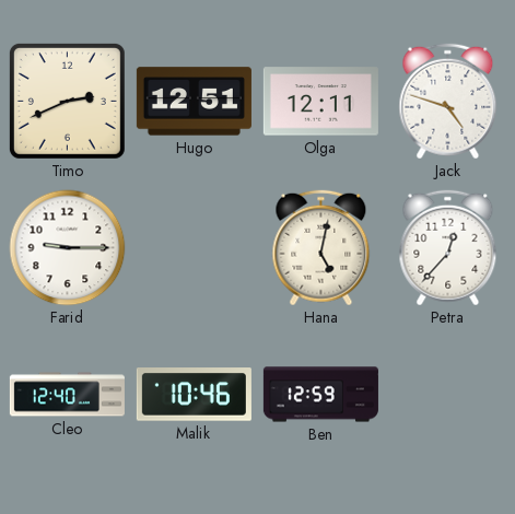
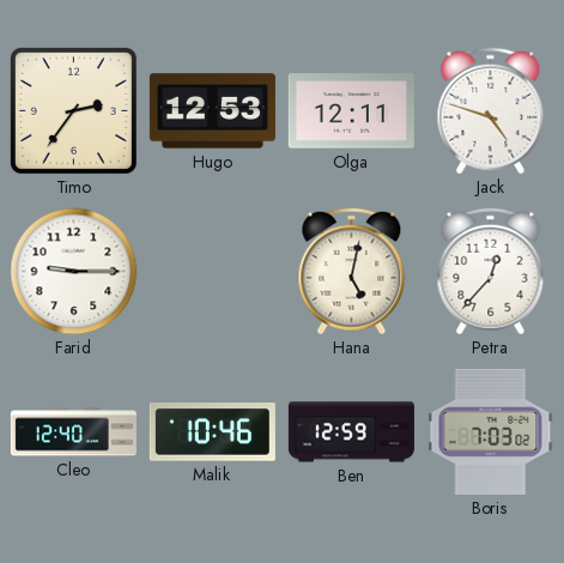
Timo: 2:41 -> 2:36 (73, 110)
Hugo: 12:51 -> 12:53 (212, 111)
Boris: none -> 7:03 (491, 431)
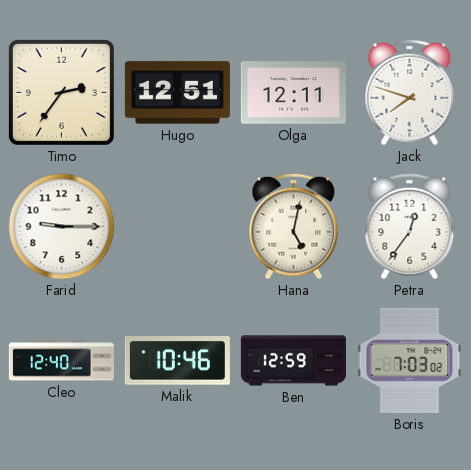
Hugo: 12:53 -> 12:51 (177, 93)
Jack: 4:48 -> 7:48 (410, 93)
Petra: 12:37 -> 12:36 (410, 227)
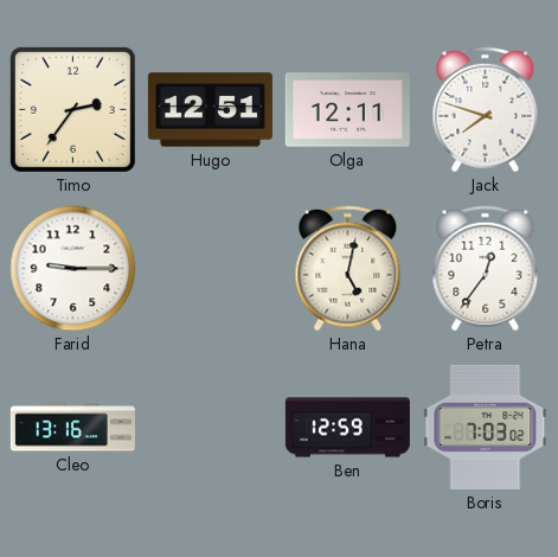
Cleo: 12:40 -> 13:16 (72, 428)
Malik: 10:46 -> none (177, 361)
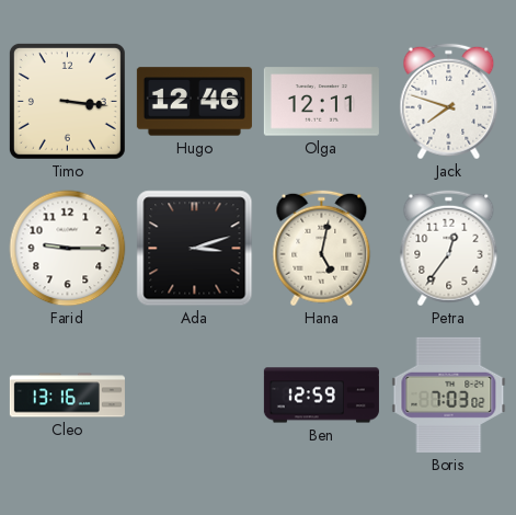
Timo: 2:36 -> 3:16 (67, 101)
Hugo: 12:51 -> 12:46 (194, 102)
Ada: none -> 3:12 (195, 249)
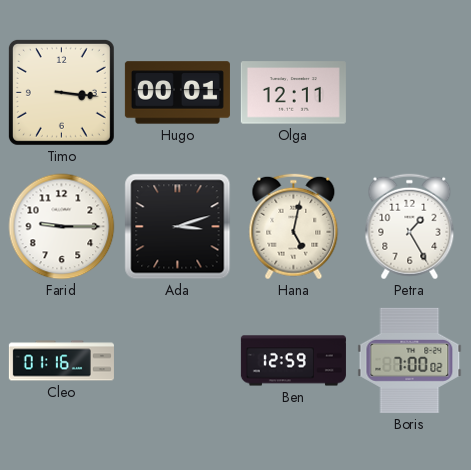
Hugo: 12:46 -> 00:01 (177, 93)
Jack: 7:48 -> none (449, 102)
Petra: 12:36 -> 1:25 (410, 227)
Cleo: 13:16 -> 01:16 (61, 361)
Boris: 7:03 -> 7:00 (410, 360)
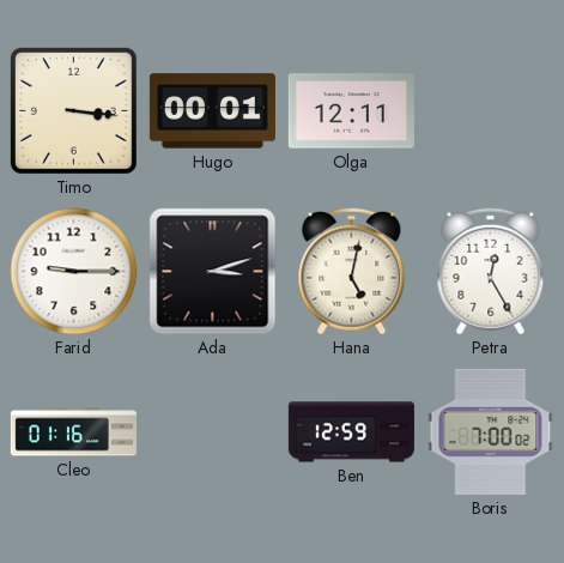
Petra: 1:25 -> 12:25 (491, 272)
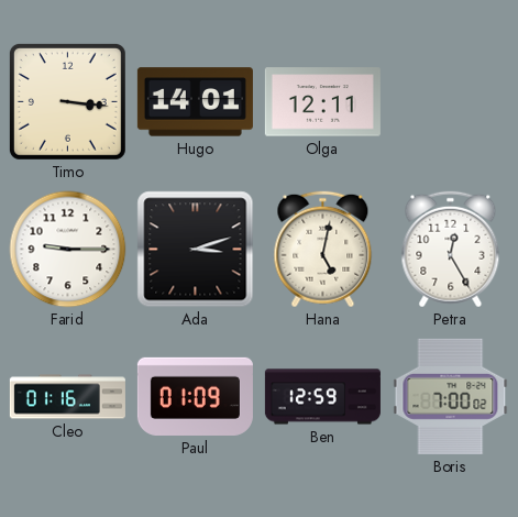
Hugo: 00:01 -> 14:01 (195, 102)
Paul: none -> 01:09 (195, 396)
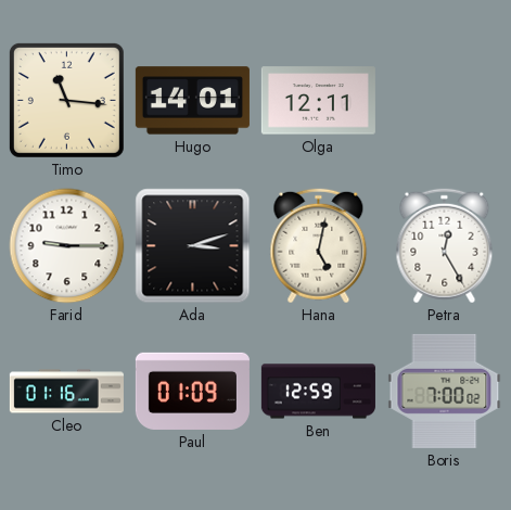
Timo: 3:16 -> 11:16 (66, 100)
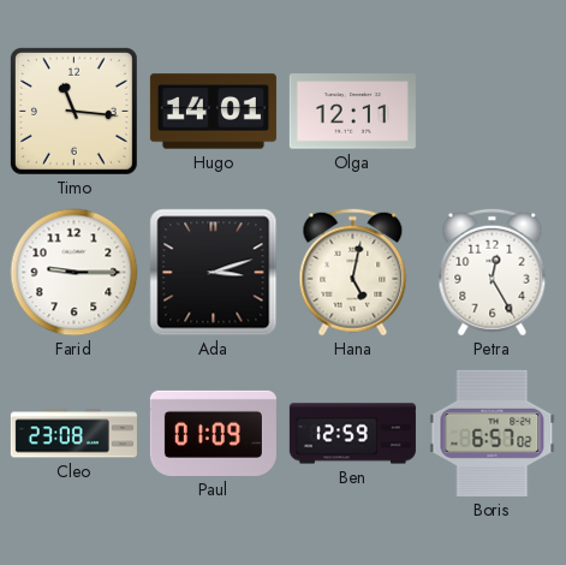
Cleo: 01:16 -> 23:08 (73, 434)
Boris: 7:00 -> 6:57 (493, 433)
